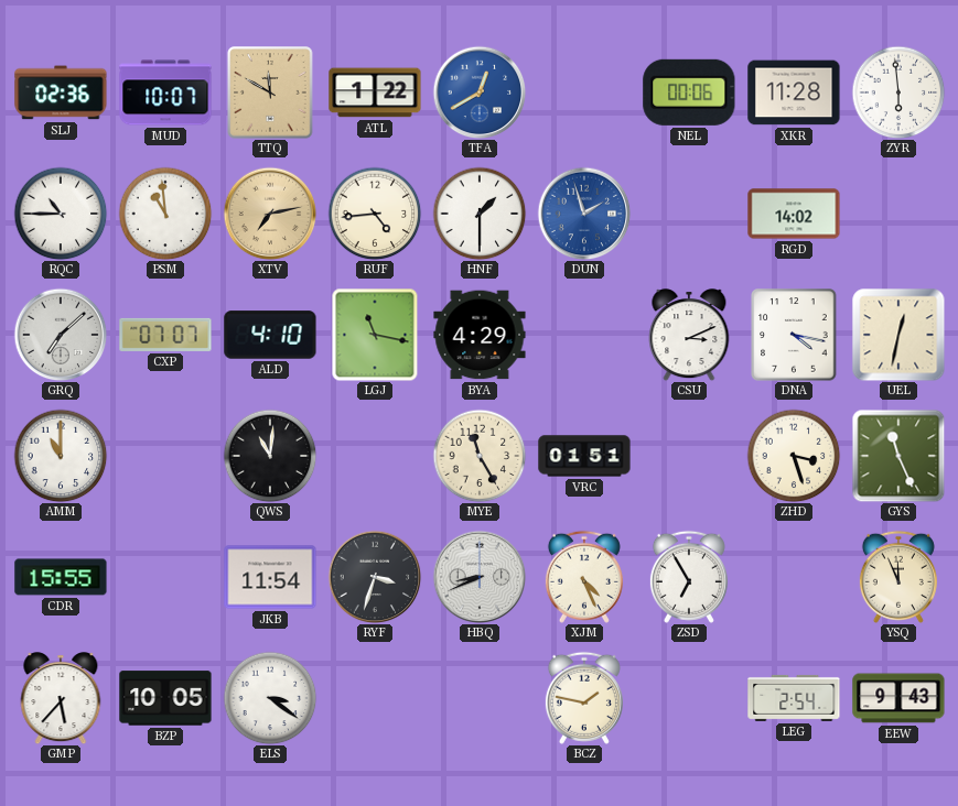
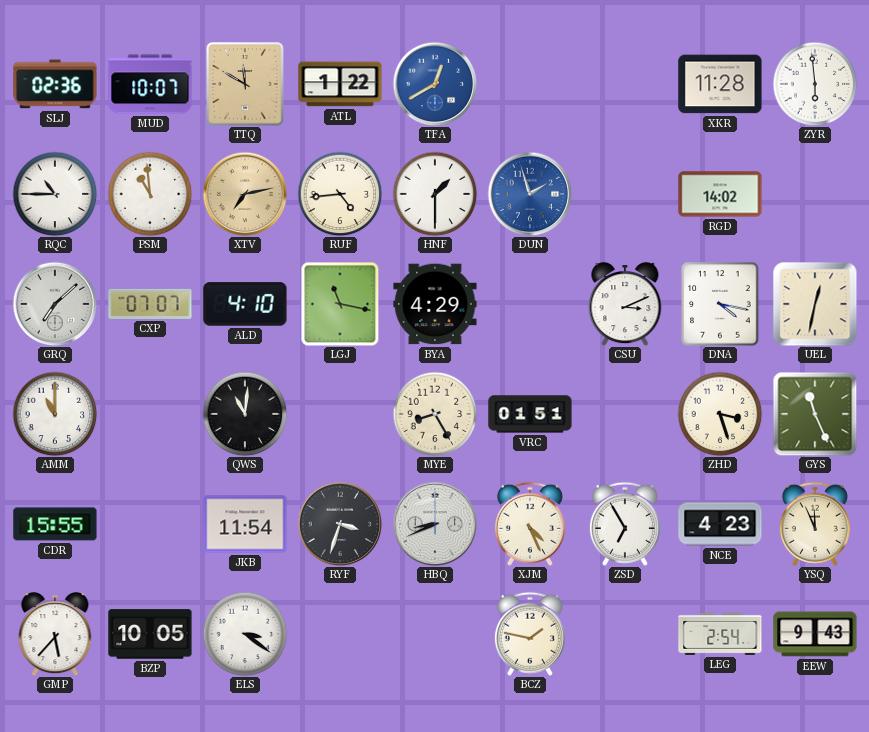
NEL: 00:06 -> none (689, 92)
MYE: 11:25 -> 8:25 (435, 414)
NCE: none -> 4:23 (720, 524)
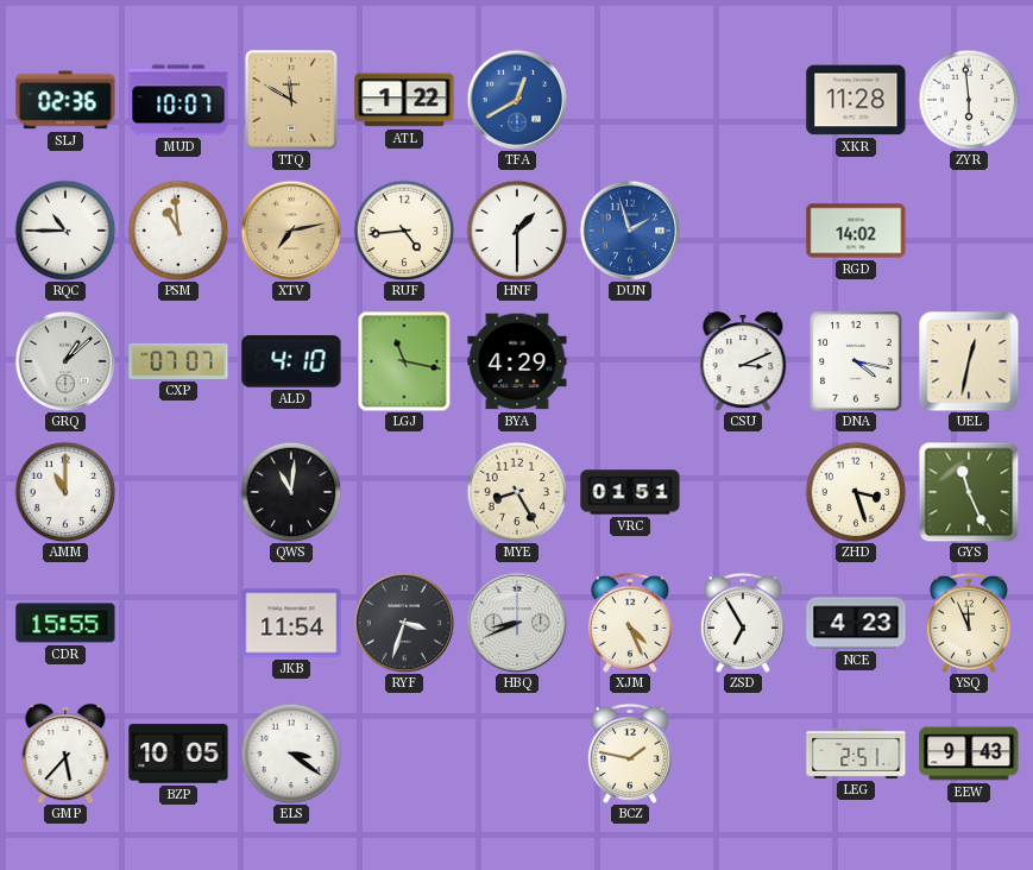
GRQ: 7:08 -> 1:08 (65, 361)
LEG: 2:54 -> 2:51 (856, 754)
